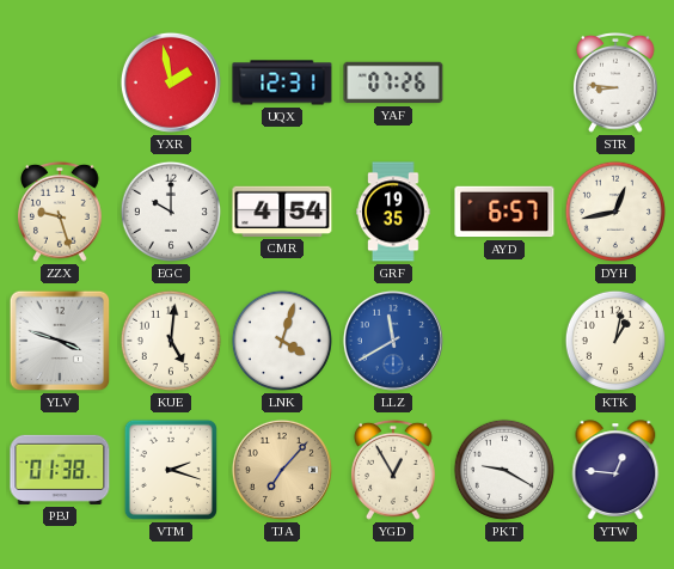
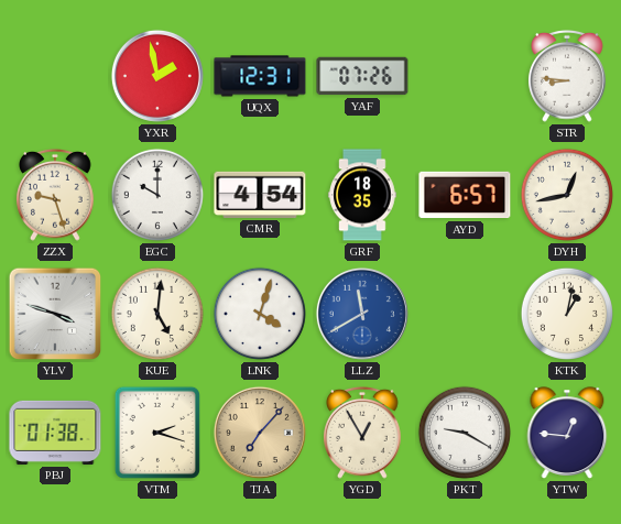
GRF: 19:35 -> 18:35 (362, 195)
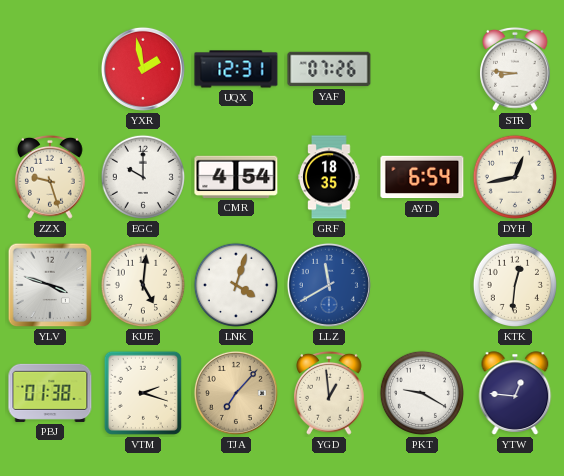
AYD: 6:57 -> 6:54 (422, 177)
KTK: 1:02 -> 12:31 (515, 285)
YGD: 12:55 -> 12:59 (330, 393)
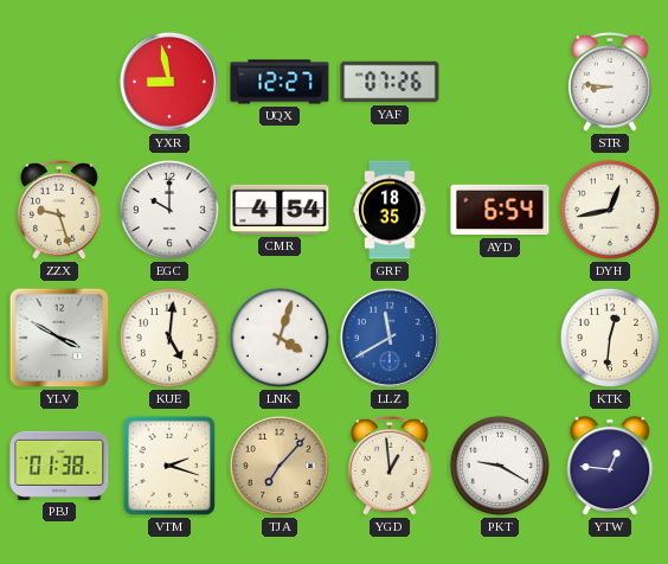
YXR: 1:58 -> 8:58 (169, 82)
UQX: 12:31 -> 12:27 (280, 82)
YLV: 3:48 -> 3:50 (59, 338)
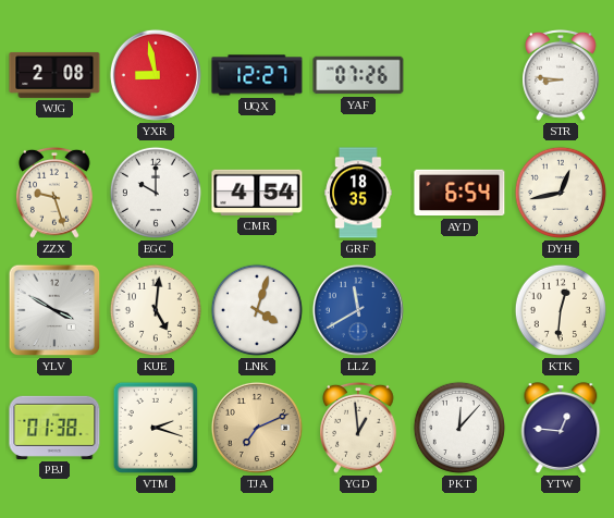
WJG: none -> 2:08 (54, 75)
TJA: 7:07 -> 7:11 (257, 428)
PKT: 9:20 -> 12:07 (459, 428)
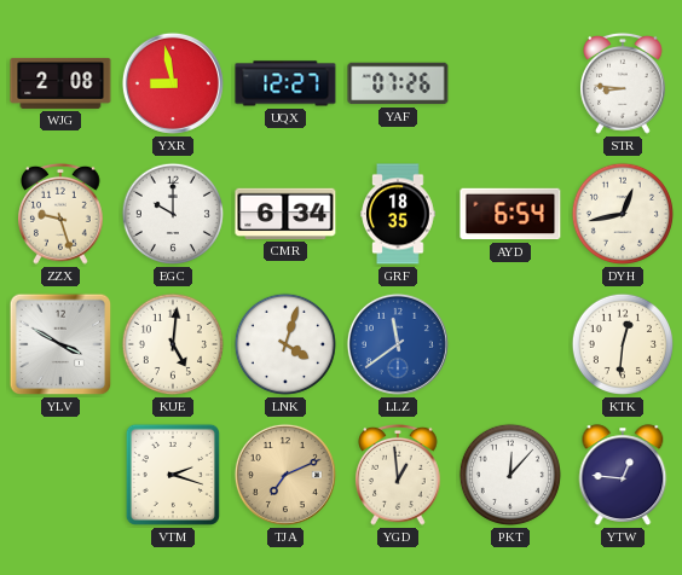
CMR: 4:54 -> 6:34 (285, 214)
LLZ: 11:40 -> 11:39 (398, 344)
PBJ: 01:38 -> none (54, 428)
